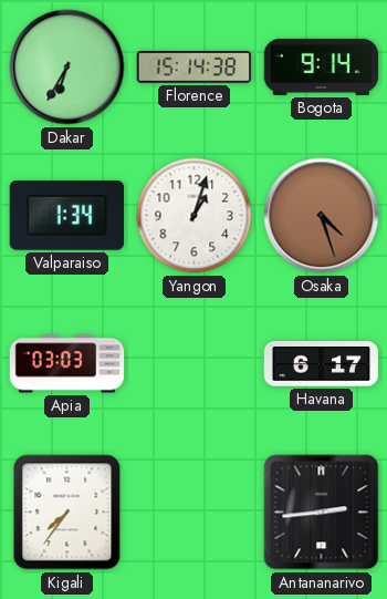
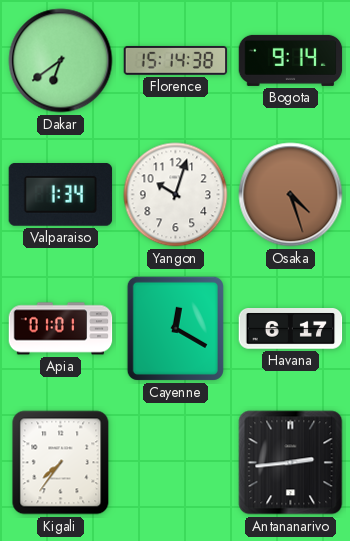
Dakar: 6:35 -> 6:39 (61, 61)
Yangon: 1:03 -> 10:03 (176, 195)
Apia: 03:03 -> 01:01 (61, 329)
Cayenne: none -> 12:20 (175, 328)
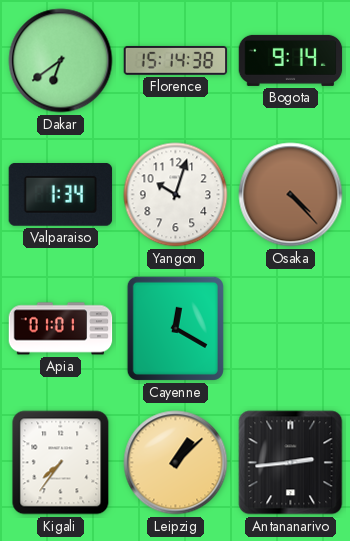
Osaka: 4:27 -> 4:23 (291, 195)
Havana: 6:17 -> none (291, 329)
Leipzig: none -> 1:08 (176, 463)
